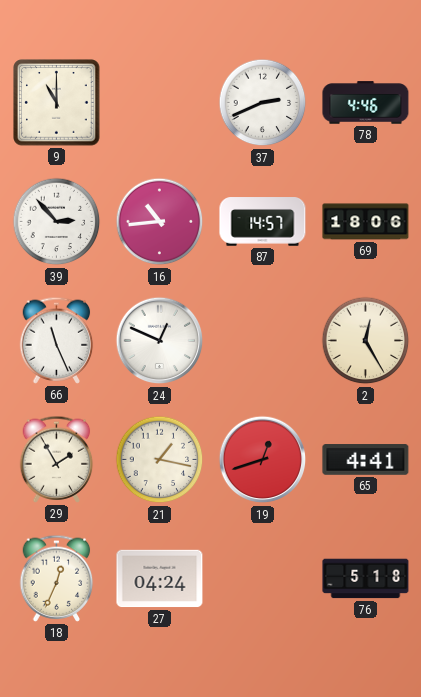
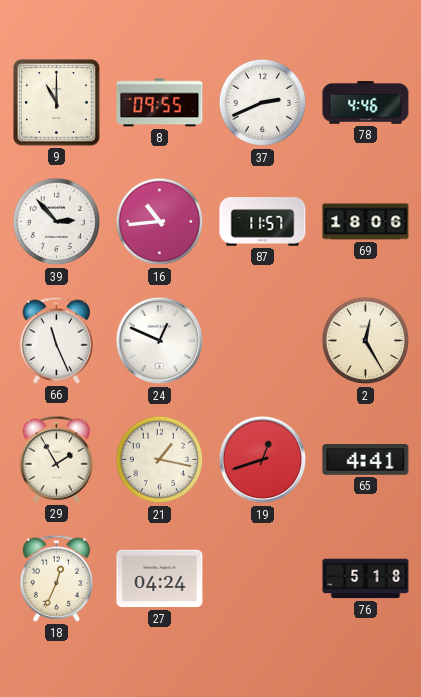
8: none -> 09:55 (160, 103)
87: 14:57 -> 11:57 (263, 222)
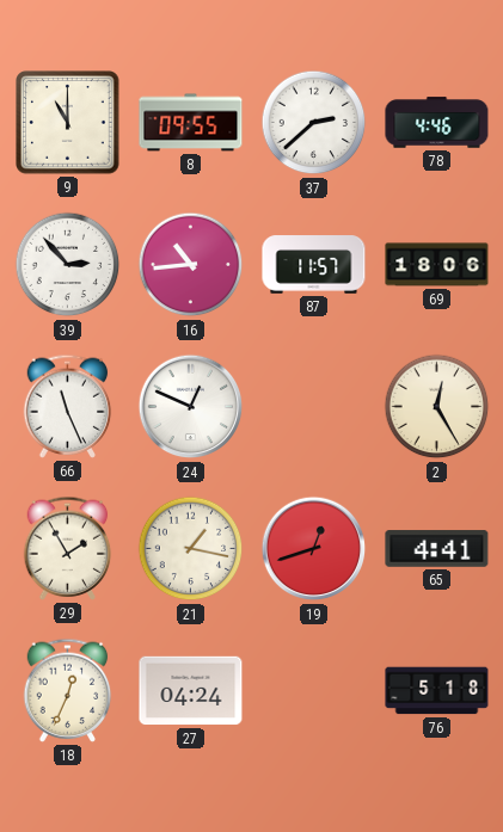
37: 2:41 -> 2:38 (314, 123)
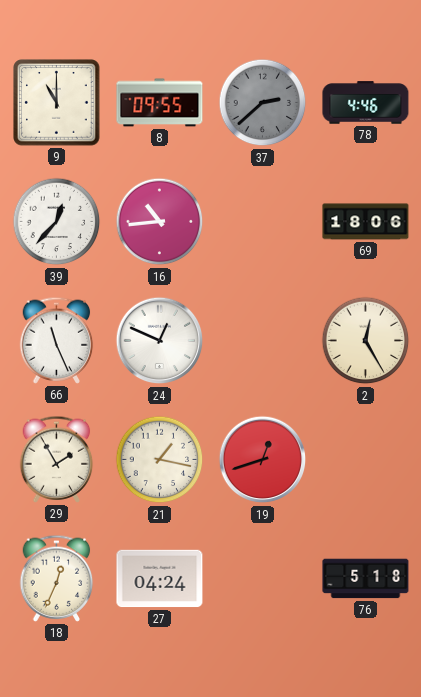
37 dial: white -> grey (263, 103)
39: 2:53 -> 12:37 (57, 222)
87: 11:57 -> none (314, 265)
65: 4:41 -> none (437, 549)
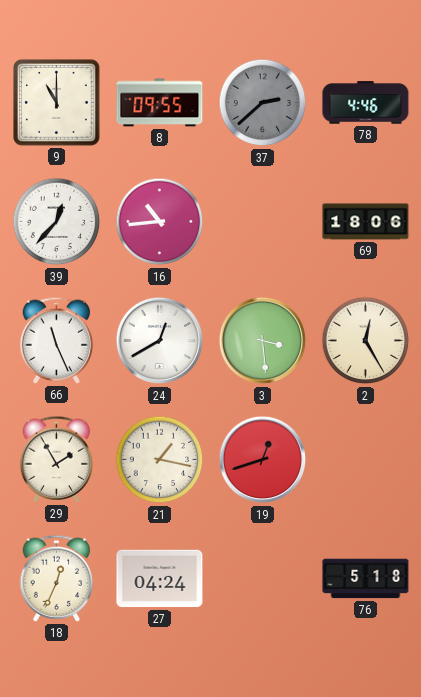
24: 12:49 -> 12:40 (160, 341)
3: none -> 3:29 (263, 341)
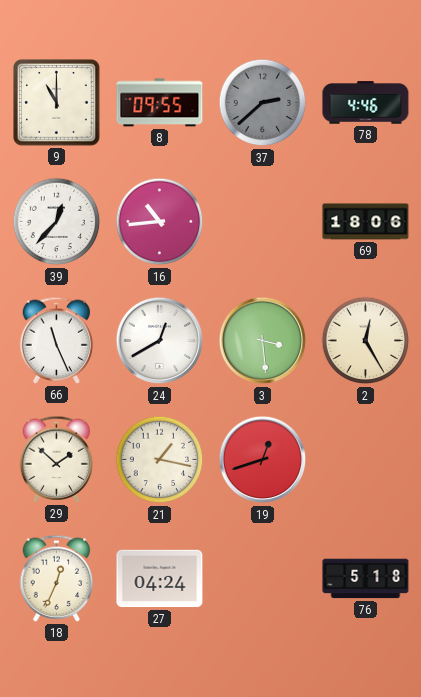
29: 1:55 -> 1:52 (57, 459)
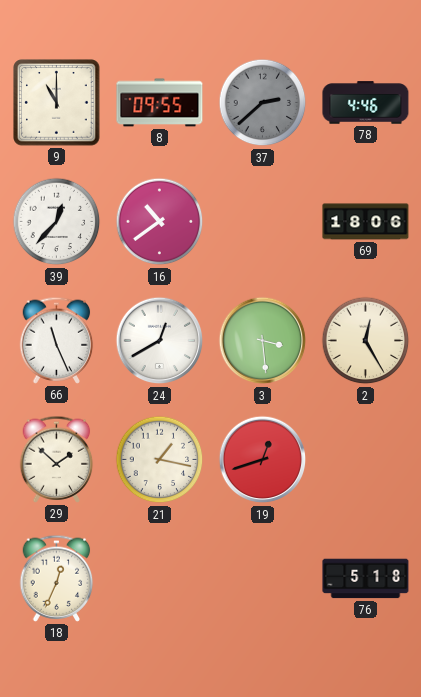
16: 10:44 -> 10:39 (160, 222)
27: 04:24 -> none (160, 579)
